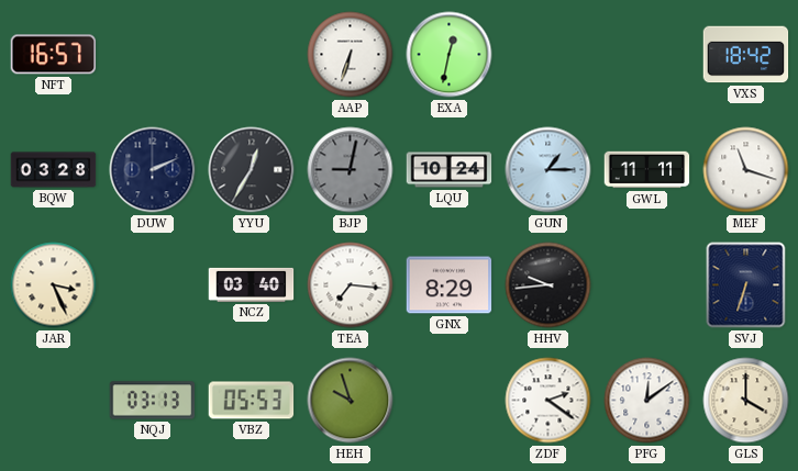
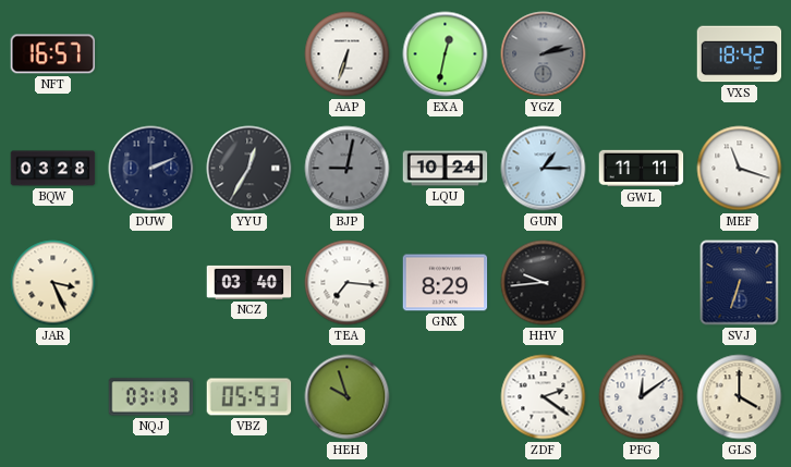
YGZ: none -> 2:13 (544, 54)
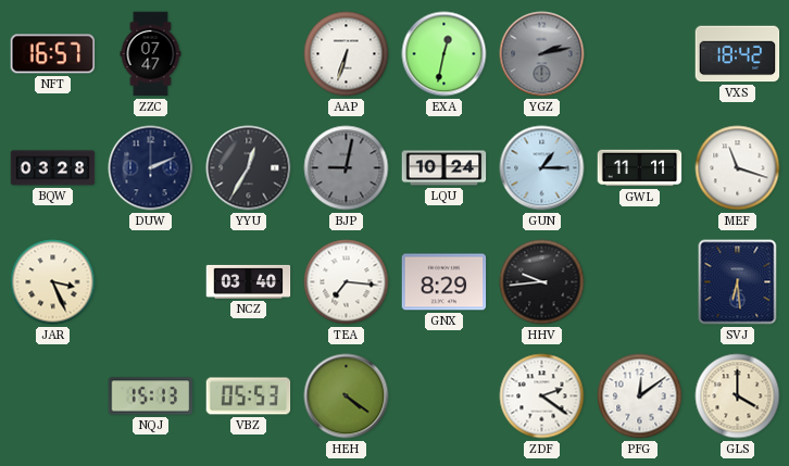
ZZC: none -> 07:47 (151, 54)
SVJ: 6:33 -> 6:29 (738, 282)
NQJ: 03:13 -> 15:13 (151, 396)
HEH: 9:57 -> 4:21 (347, 396)
